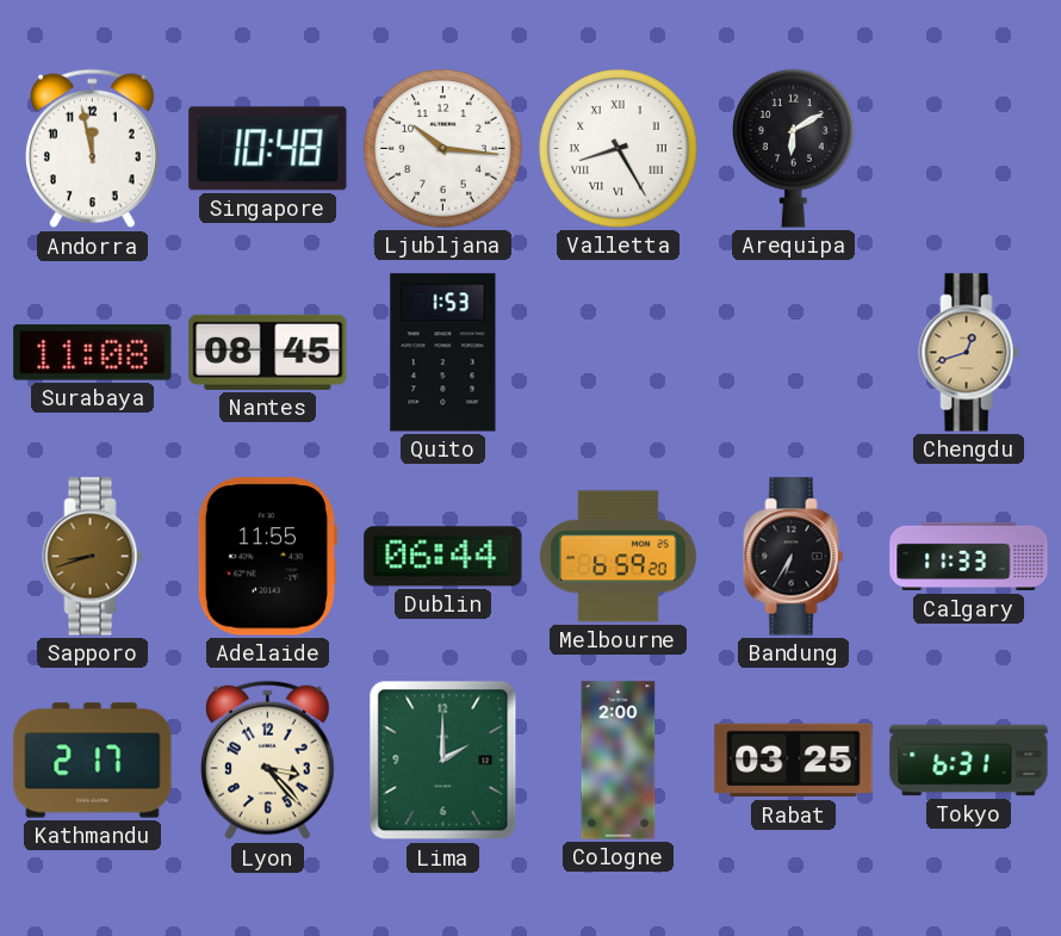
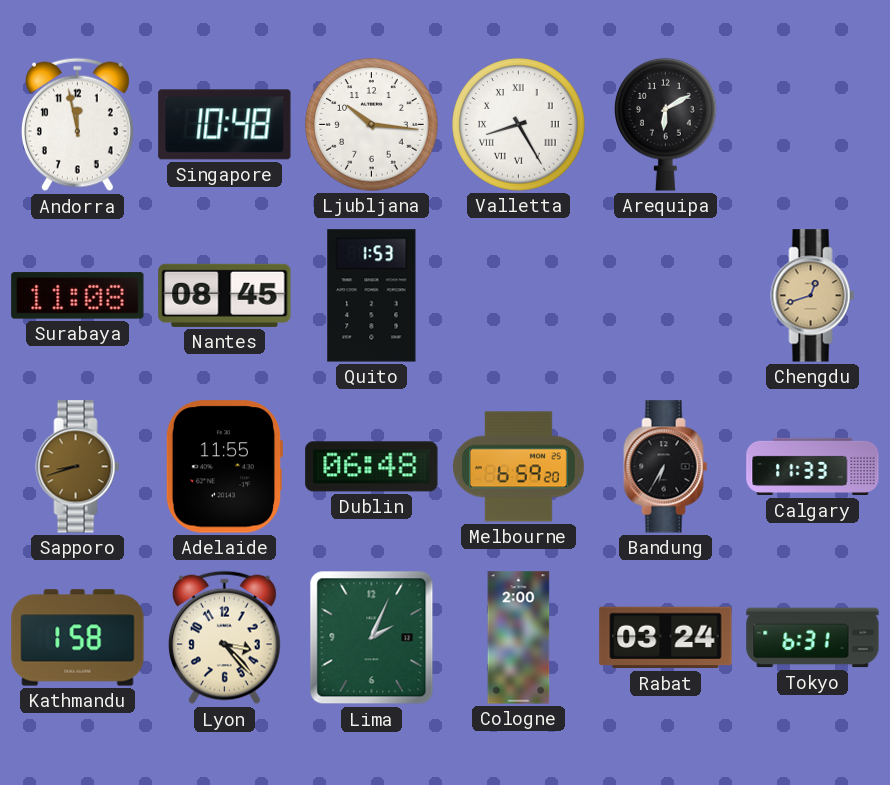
Dublin: 06:44 -> 06:48 (372, 467)
Kathmandu: 2:17 -> 1:58 (78, 638)
Lima: 2:00 -> 2:04 (372, 638)
Rabat: 03:25 -> 03:24 (666, 638)
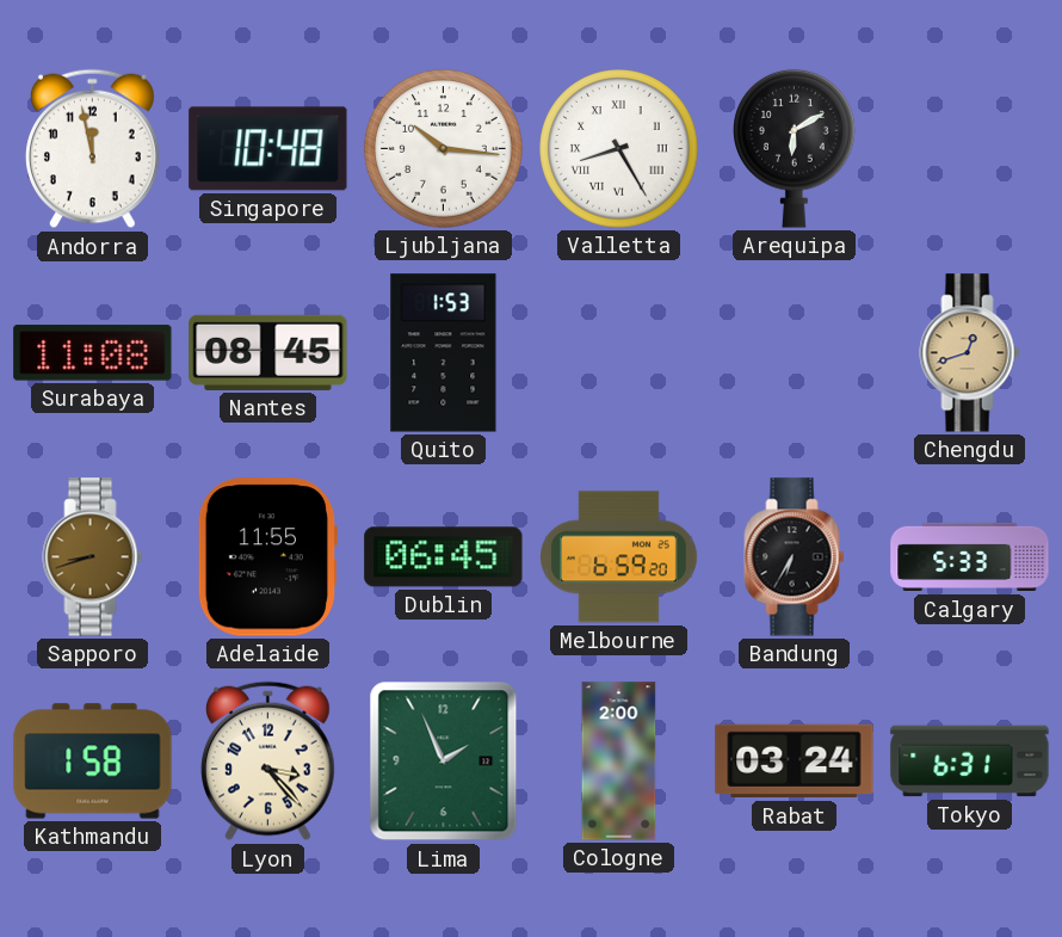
Dublin: 06:48 -> 06:45 (444, 557)
Calgary: 11:33 -> 5:33 (970, 557)
Lima: 2:04 -> 1:56 (444, 762)
